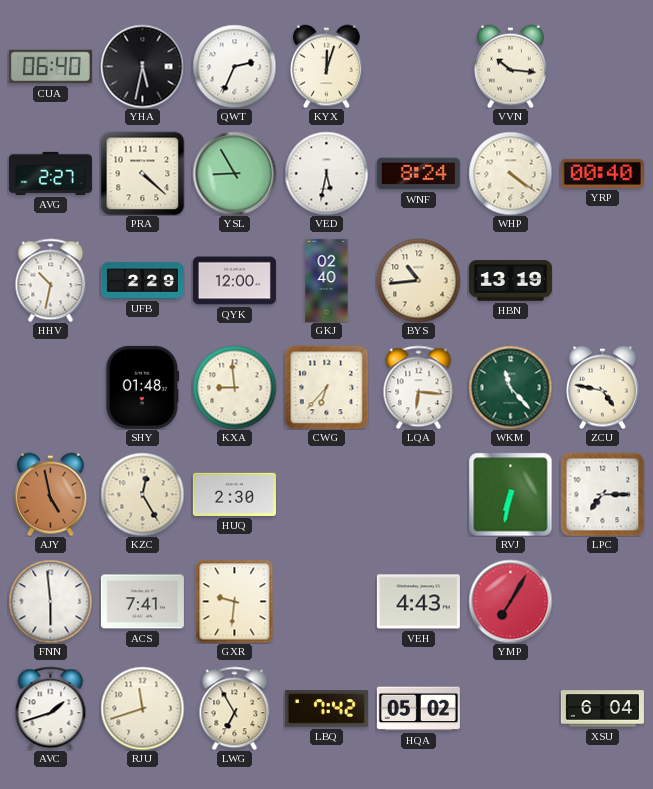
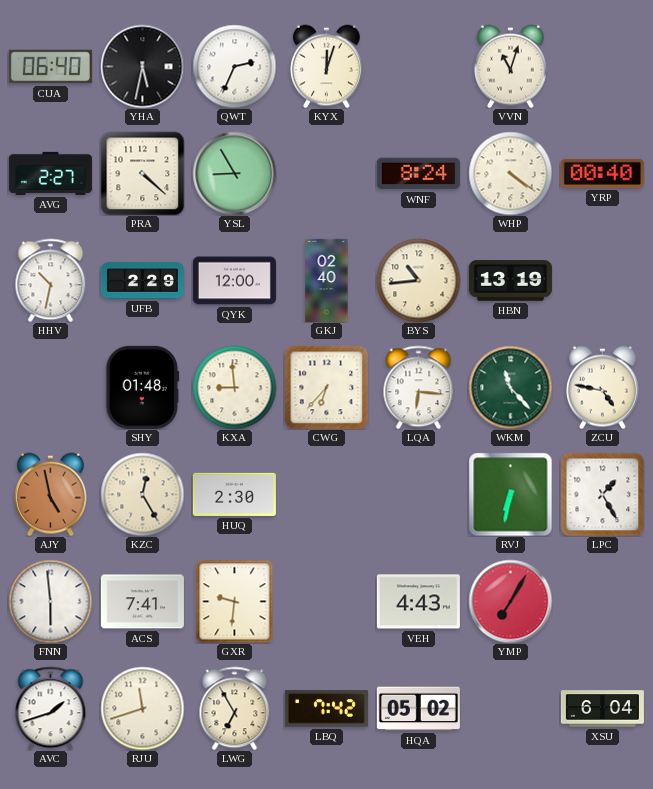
VVN: 10:16 -> 11:03 (511, 66)
VED: 5:32 -> none (326, 173)
LPC: 7:15 -> 1:25 (602, 494)
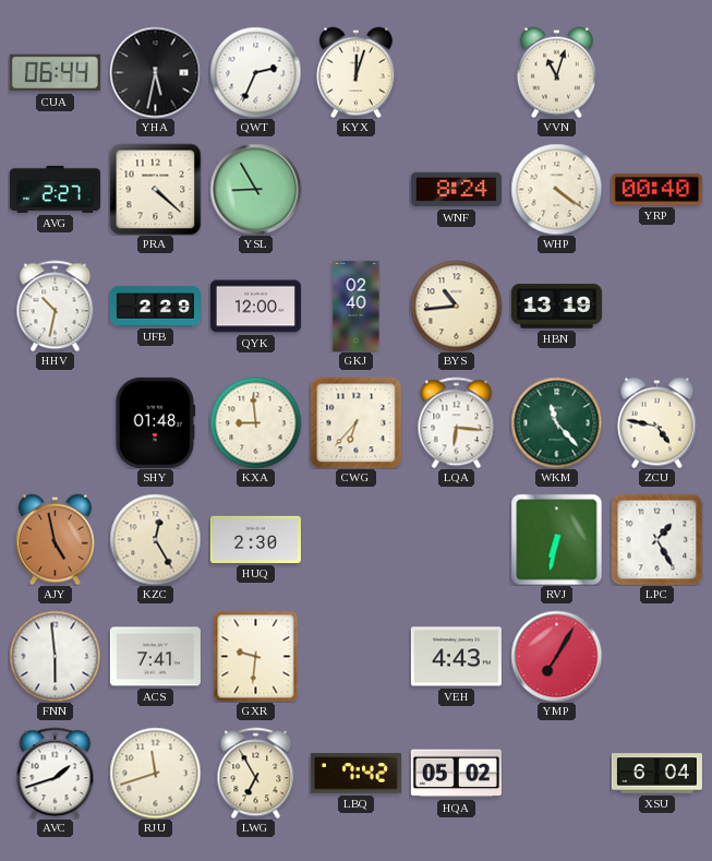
CUA: 06:40 -> 06:44 (55, 73)
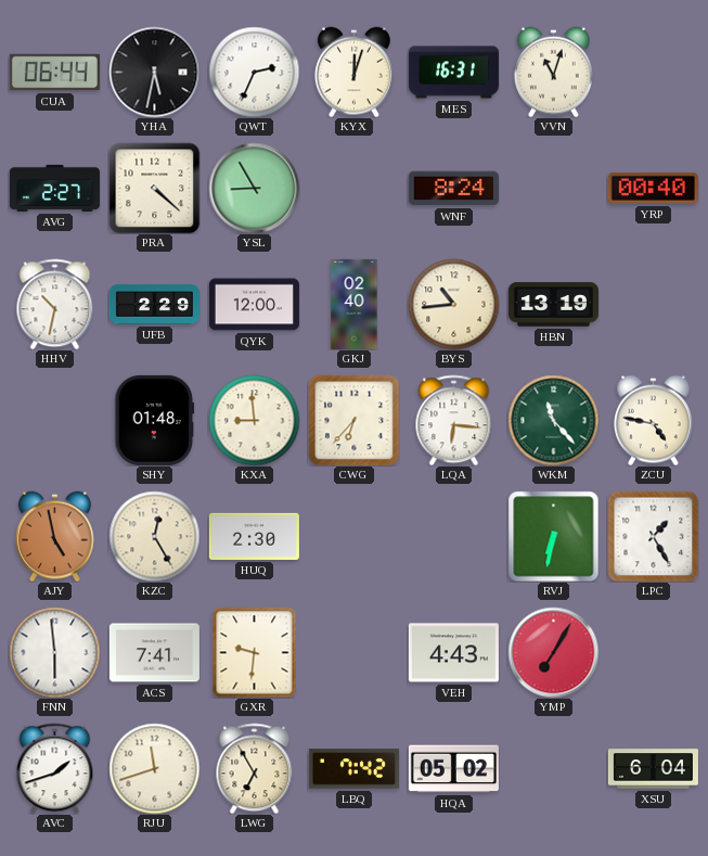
MES: none -> 16:31 (453, 73)
WHP: 4:21 -> none (556, 189)
